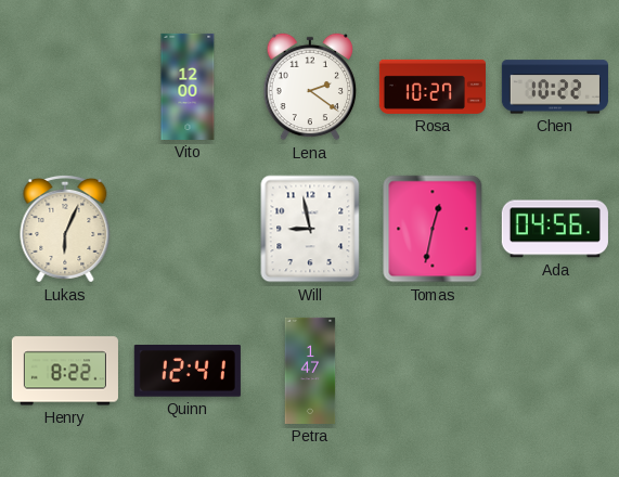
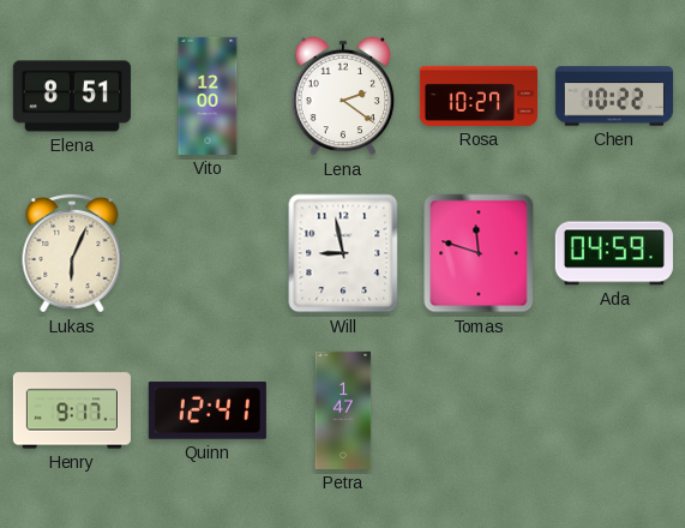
Elena: none -> 8:51 (72, 96)
Tomas: 12:32 -> 11:48 (479, 253)
Ada: 04:56 -> 04:59 (614, 253)
Henry: 8:22 -> 9:17 (72, 410)
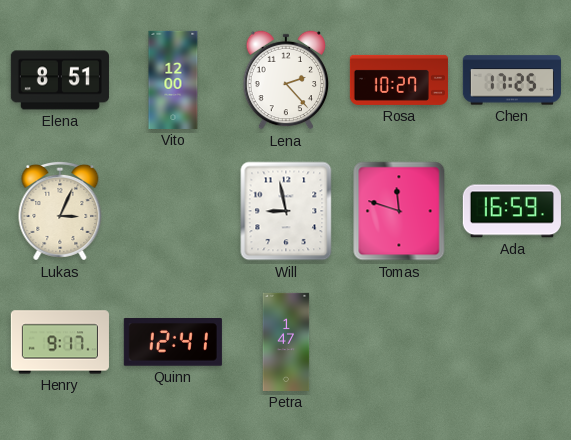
Lena: 2:21 -> 2:23 (286, 80)
Chen: 10:22 -> 17:25 (512, 80)
Lukas: 6:04 -> 3:04 (60, 211)
Ada: 04:59 -> 16:59 (512, 211)
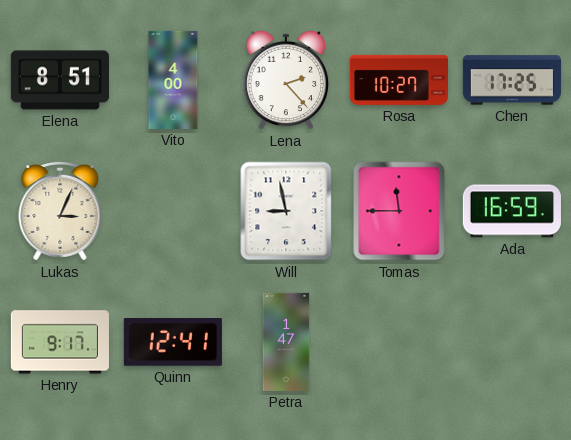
Vito: 12:00 -> 4:00 (173, 80)
Tomas: 11:48 -> 11:45 (399, 211)
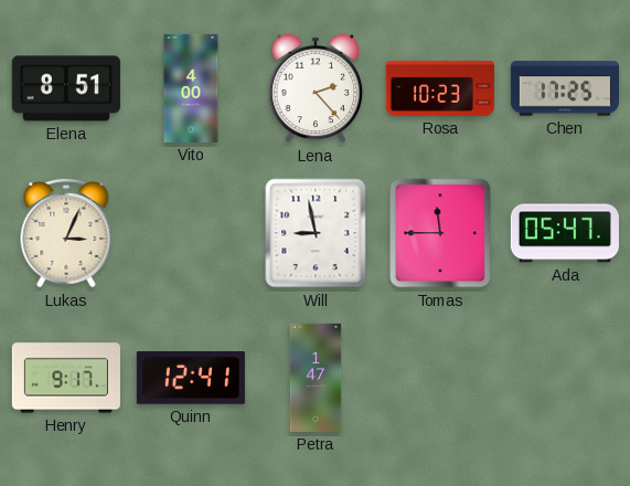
Rosa: 10:27 -> 10:23 (440, 88)
Ada: 16:59 -> 05:47 (565, 233)
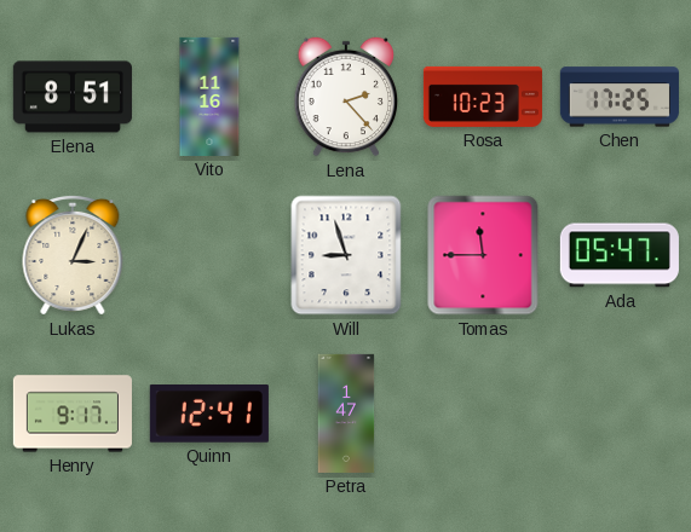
Vito: 4:00 -> 11:16 (209, 97)
Will: 8:58 -> 8:57 (346, 255)
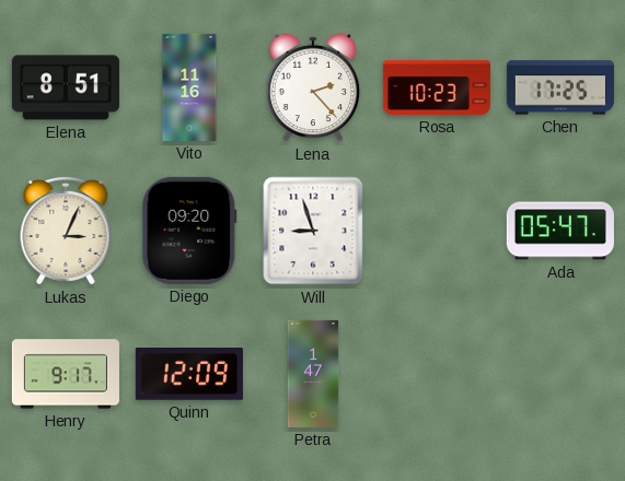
Diego: none -> 09:20 (189, 231)
Tomas: 11:45 -> none (483, 255)
Quinn: 12:41 -> 12:09 (189, 374)
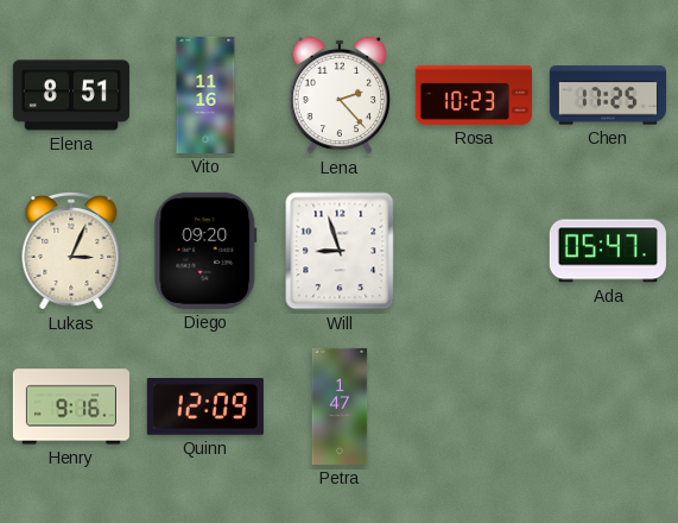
Henry: 9:17 -> 9:16 (71, 407)
